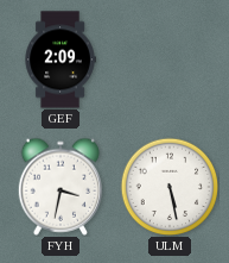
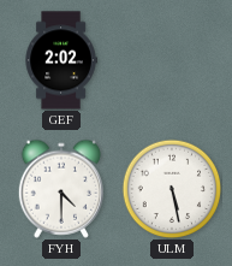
GEF: 2:09 -> 2:02 (61, 60)
FYH: 3:32 -> 4:30 (60, 189)
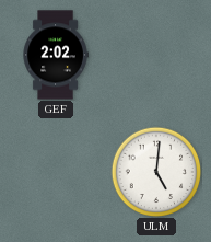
FYH: 4:30 -> none (60, 189)
ULM: 5:28 -> 5:01 (156, 172)
